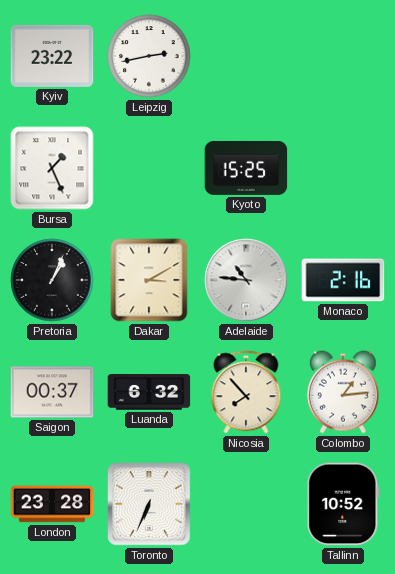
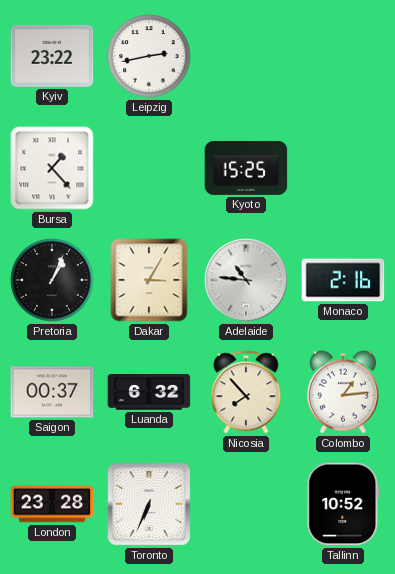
Bursa: 1:26 -> 1:23 (52, 168)
Dakar: 3:10 -> 3:05 (149, 280)
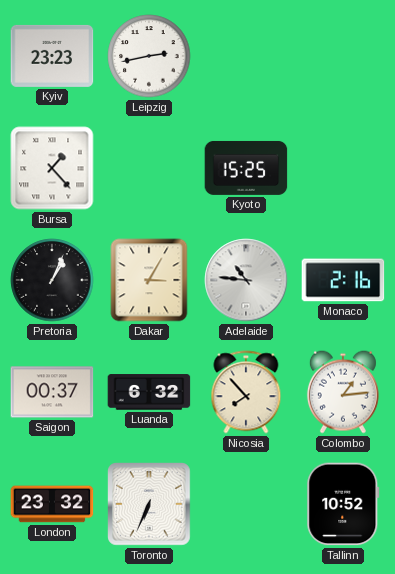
Kyiv: 23:22 -> 23:23 (52, 56)
London: 23:28 -> 23:32 (52, 504)
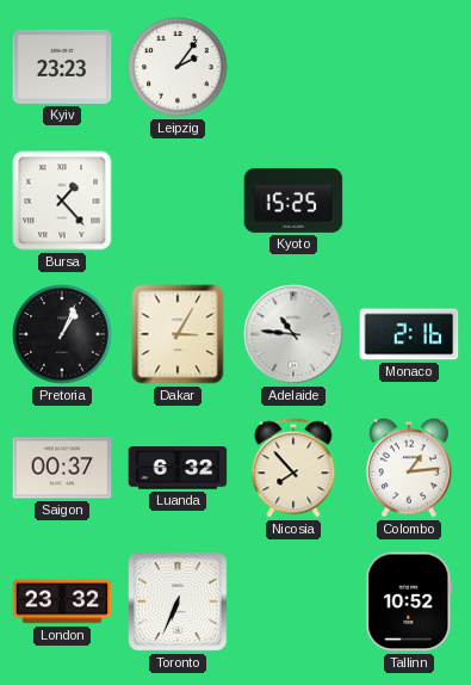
Leipzig: 2:43 -> 2:06 (178, 67)
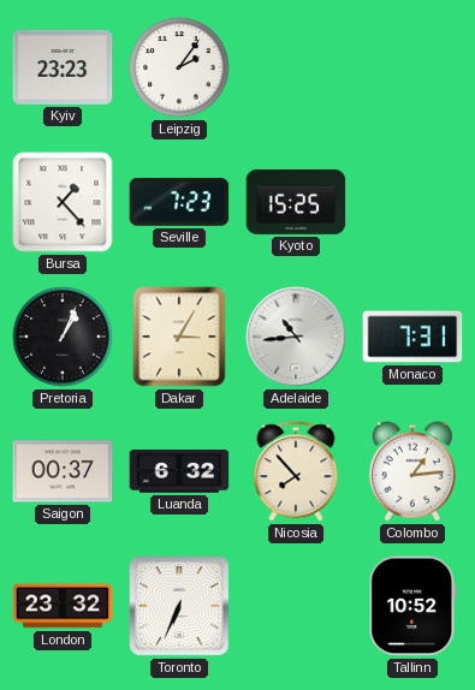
Seville: none -> 7:23 (179, 202)
Adelaide: 10:46 -> 10:44 (296, 337)
Monaco: 2:16 -> 7:31 (412, 337)
